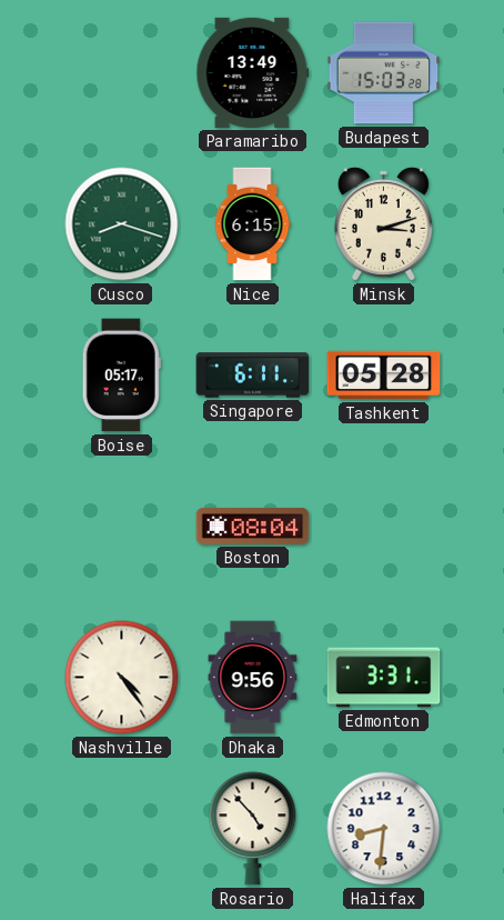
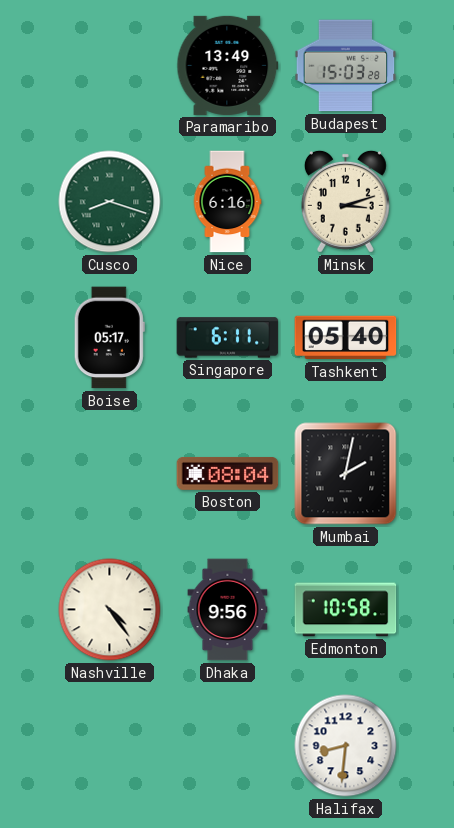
Nice: 6:15 -> 6:16 (227, 202)
Tashkent: 05:28 -> 05:40 (346, 338)
Mumbai: none -> 2:02 (346, 474)
Edmonton: 3:31 -> 10:58 (346, 610)
Rosario: 4:53 -> none (253, 829)
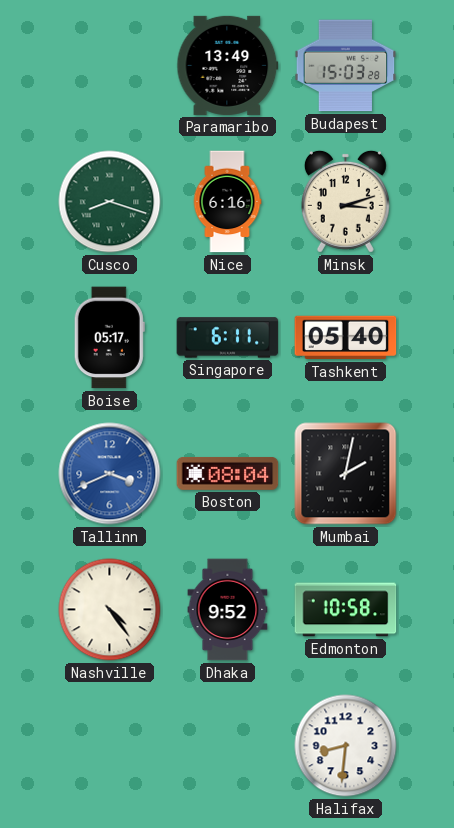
Tallinn: none -> 3:41 (110, 474)
Dhaka: 9:56 -> 9:52 (228, 610)
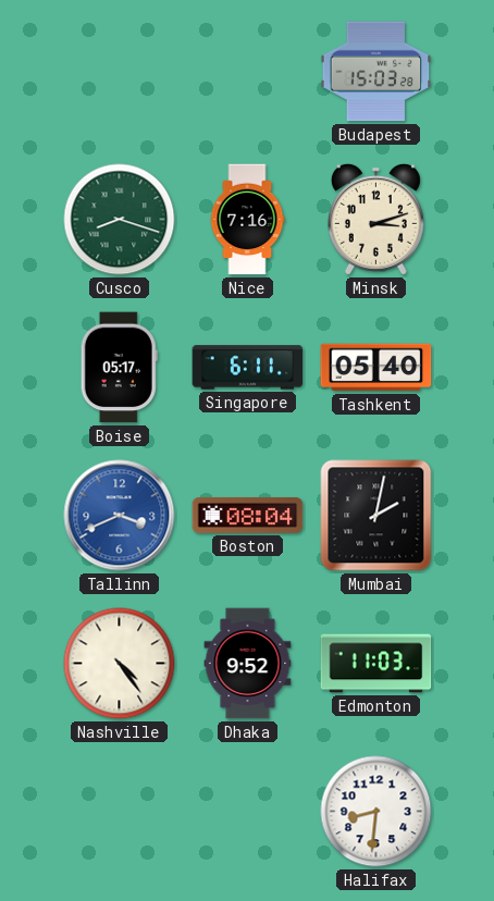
Paramaribo: 13:49 -> none (228, 65)
Nice: 6:16 -> 7:16 (247, 220)
Edmonton: 10:58 -> 11:03 (376, 664)
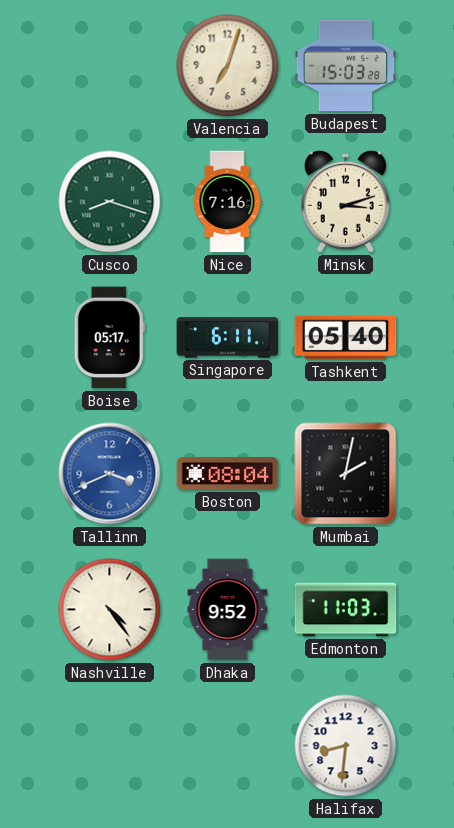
Valencia: none -> 7:03 (228, 66)
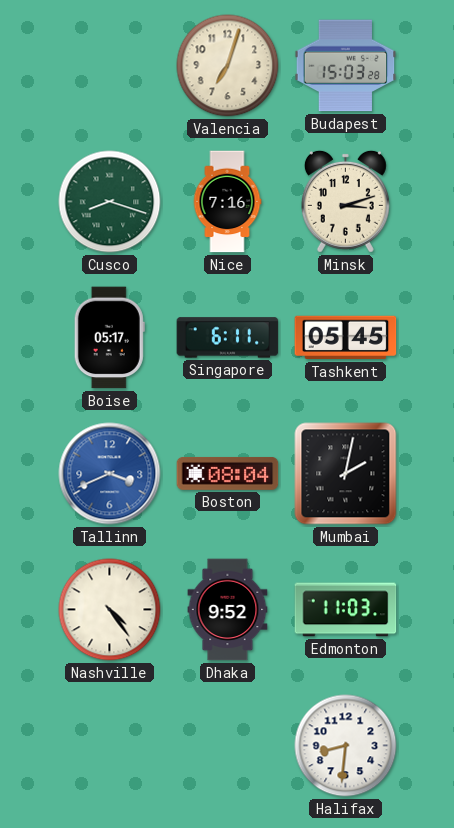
Tashkent: 05:40 -> 05:45 (346, 338)
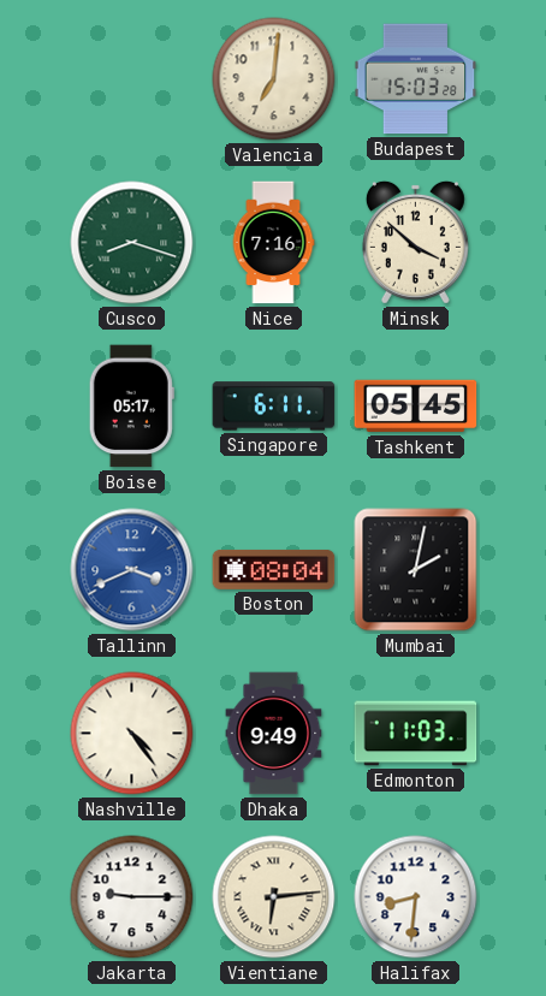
Valencia: 7:03 -> 7:01 (274, 79)
Minsk: 3:12 -> 3:52 (415, 242)
Dhaka: 9:52 -> 9:49 (274, 734)
Jakarta: none -> 9:15 (132, 897)
Vientiane: none -> 6:14 (274, 897)
